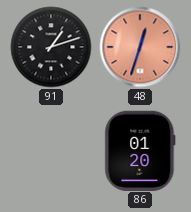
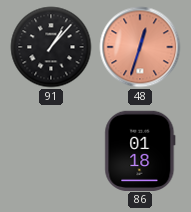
91: 1:12 -> 1:07 (51, 47)
86: 01:20 -> 01:18 (140, 150)
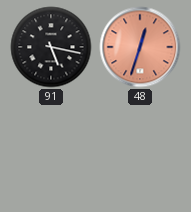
91: 1:07 -> 5:17 (51, 47)
86: 01:18 -> none (140, 150)
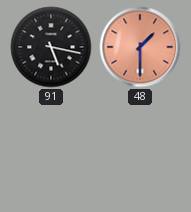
48: 12:33 -> 1:30 (140, 47)
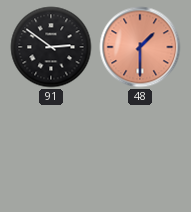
91: 5:17 -> 2:51 (51, 47)
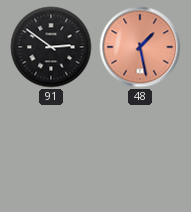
48: 1:30 -> 1:28 (140, 47)
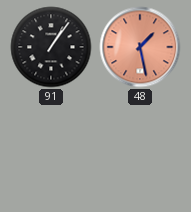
91: 2:51 -> 1:06 (51, 47)
